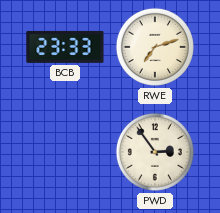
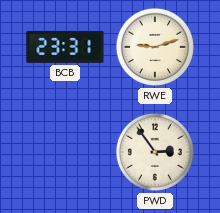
BCB: 23:33 -> 23:31 (65, 47)
RWE: 7:12 -> 9:12 (155, 47)
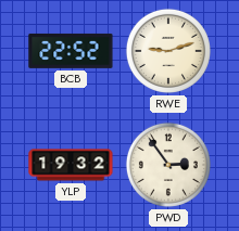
BCB: 23:31 -> 22:52 (71, 51)
YLP: none -> 19:32 (71, 165)
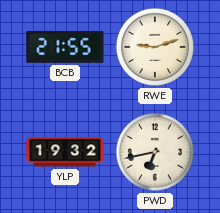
BCB: 22:52 -> 21:55 (65, 47)
PWD: 2:54 -> 6:43 (155, 152)
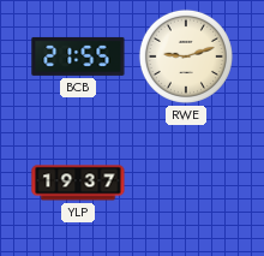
YLP: 19:32 -> 19:37 (78, 183)
PWD: 6:43 -> none (155, 152)
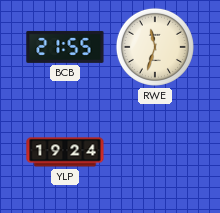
RWE: 9:12 -> 11:33 (155, 47)
YLP: 19:37 -> 19:24 (65, 152)
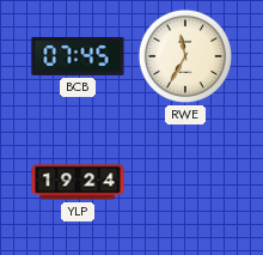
BCB: 21:55 -> 07:45 (78, 56)
RWE: 11:33 -> 11:35 (185, 56)
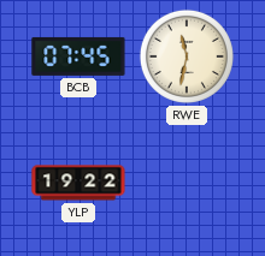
RWE: 11:35 -> 11:32 (187, 56)
YLP: 19:24 -> 19:22 (78, 183)
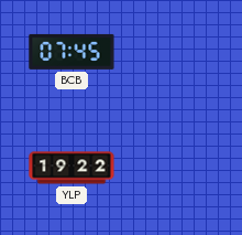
RWE: 11:32 -> none (187, 56)
